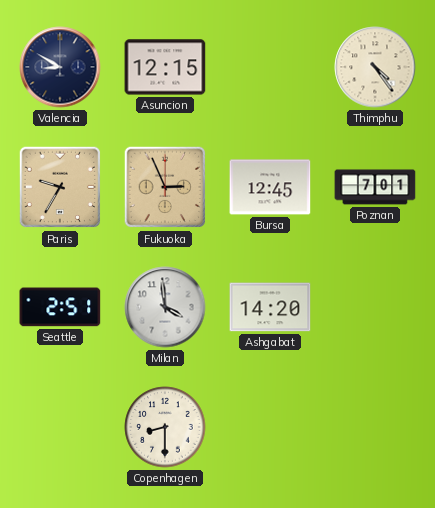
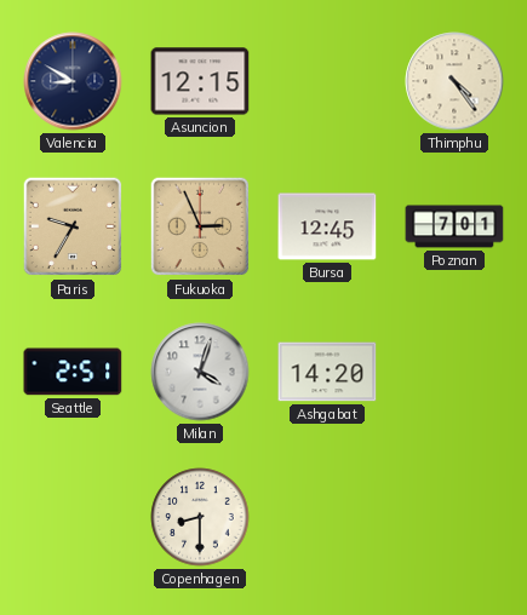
Milan: 3:59 -> 4:03 (200, 372)
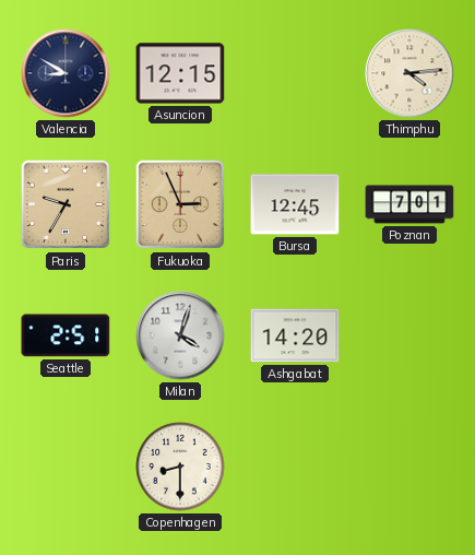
Thimphu: 4:24 -> 4:14 (409, 73)
